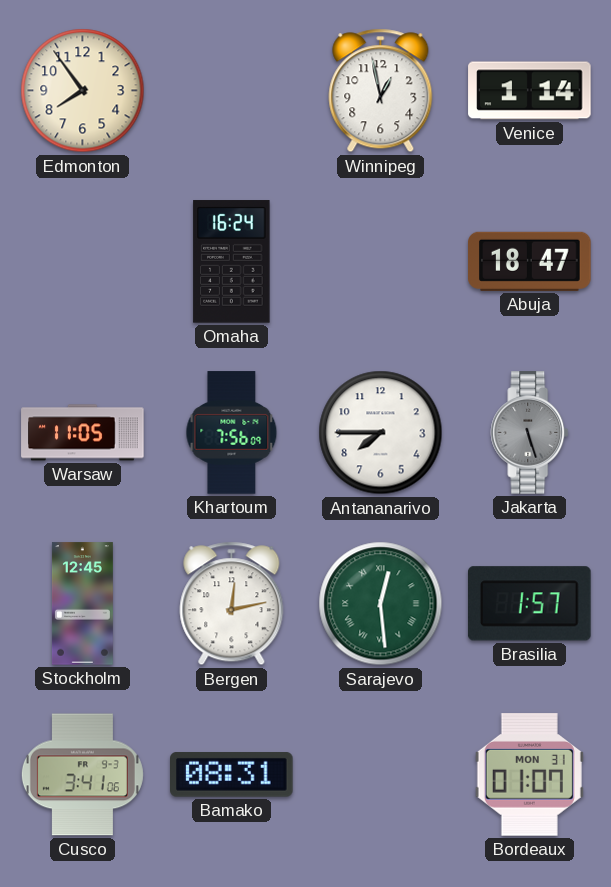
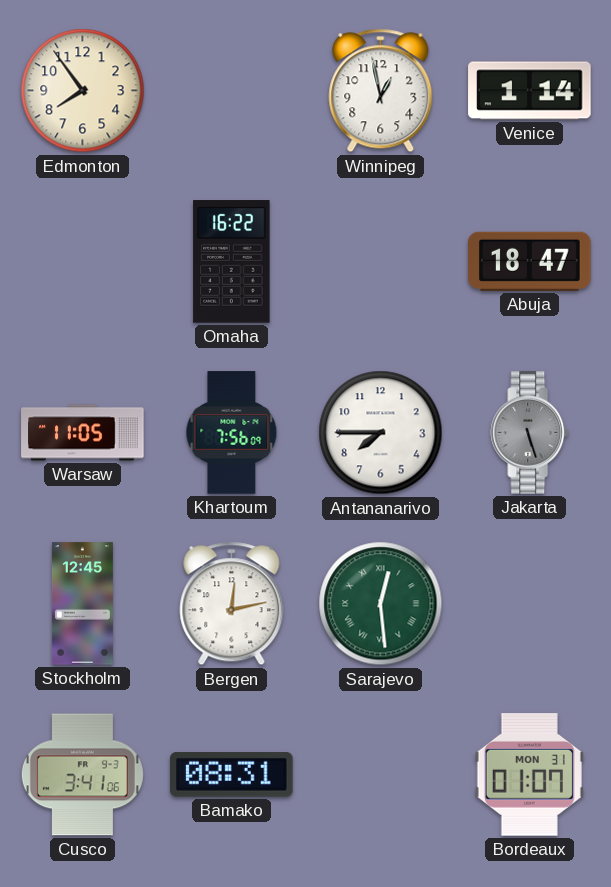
Omaha: 16:24 -> 16:22 (232, 262)
Brasilia: 1:57 -> none (530, 604)
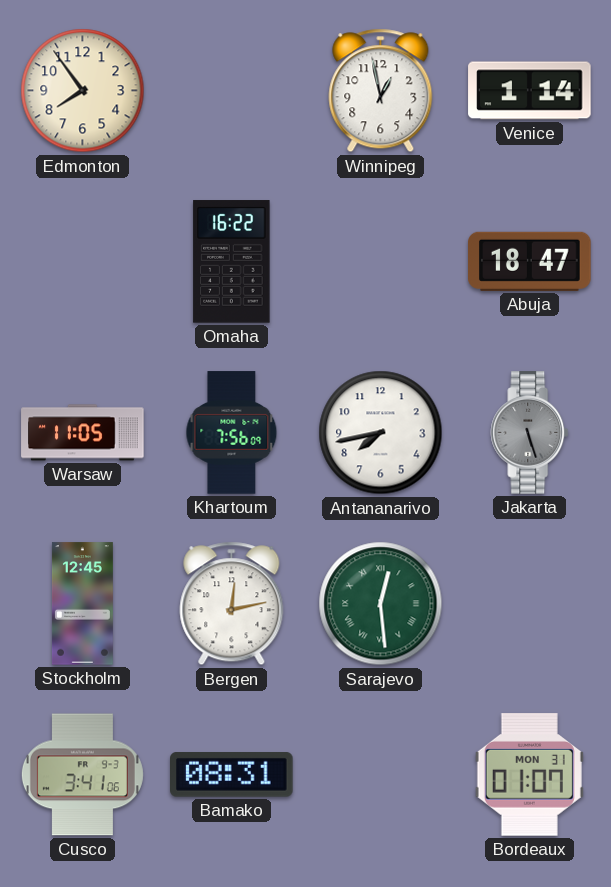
Antananarivo: 7:45 -> 7:43 (381, 433)
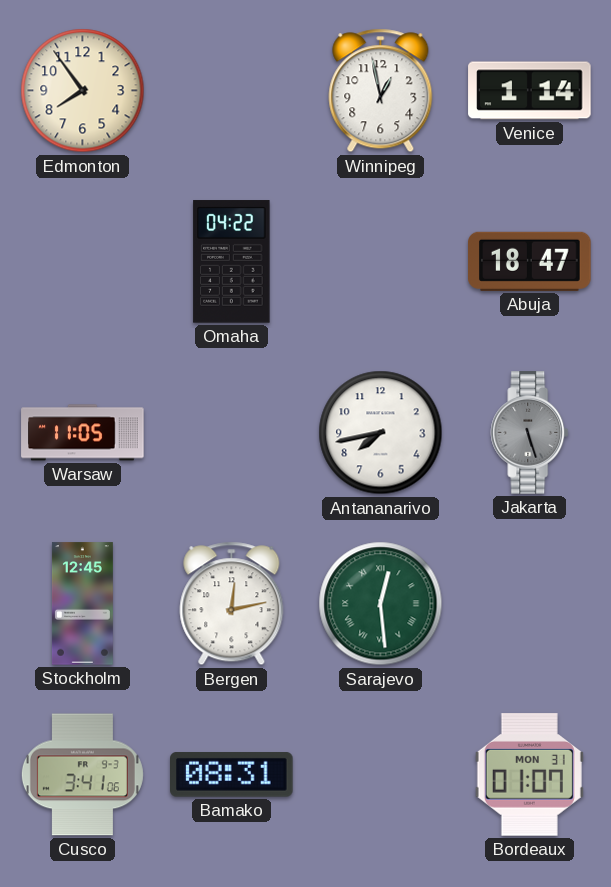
Omaha: 16:22 -> 04:22 (232, 262)
Khartoum: 7:56 -> none (232, 433)
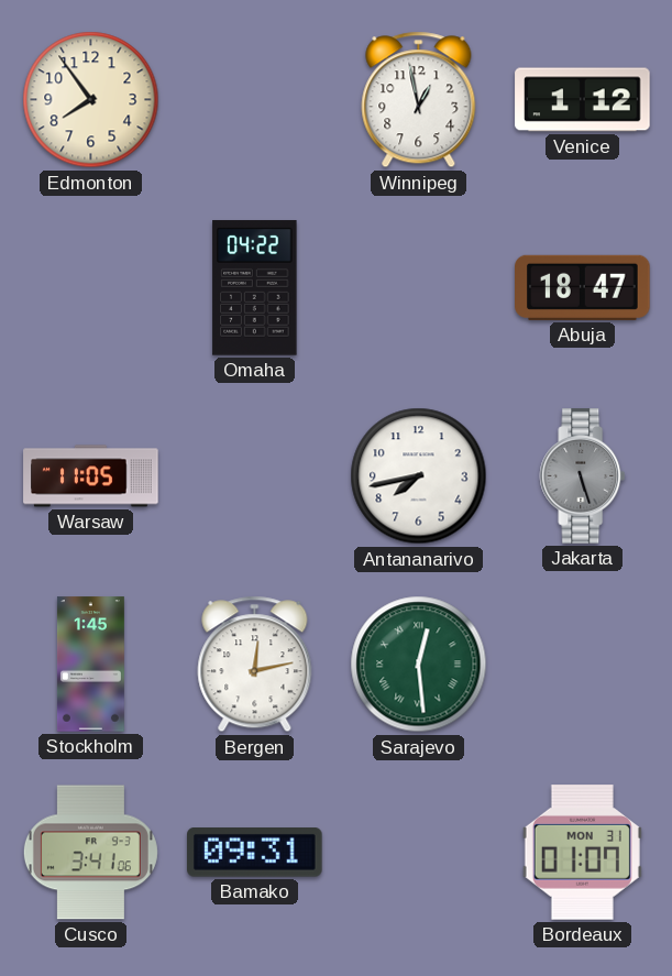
Venice: 1:14 -> 1:12 (583, 100)
Stockholm: 12:45 -> 1:45 (90, 665)
Bamako: 08:31 -> 09:31 (255, 853)
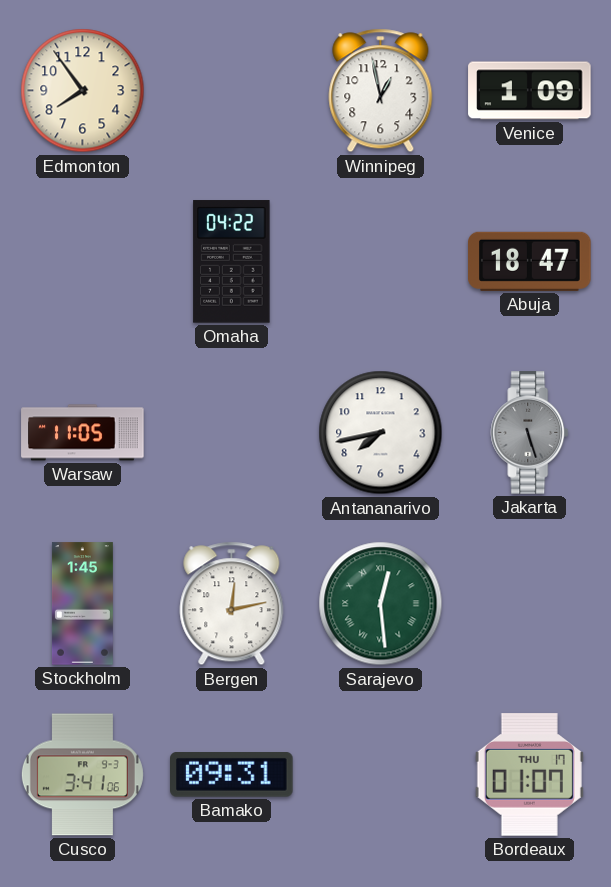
Venice: 1:12 -> 1:09 (530, 91)
Bordeaux date: MON 31 -> THU 17 (529, 775)
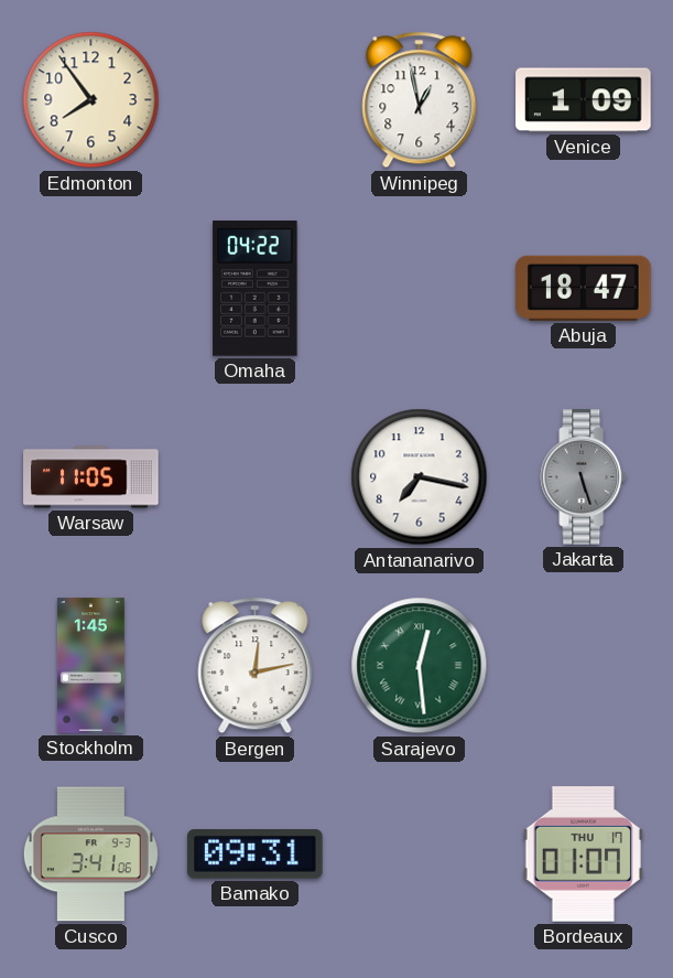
Antananarivo: 7:43 -> 7:17 (420, 477)
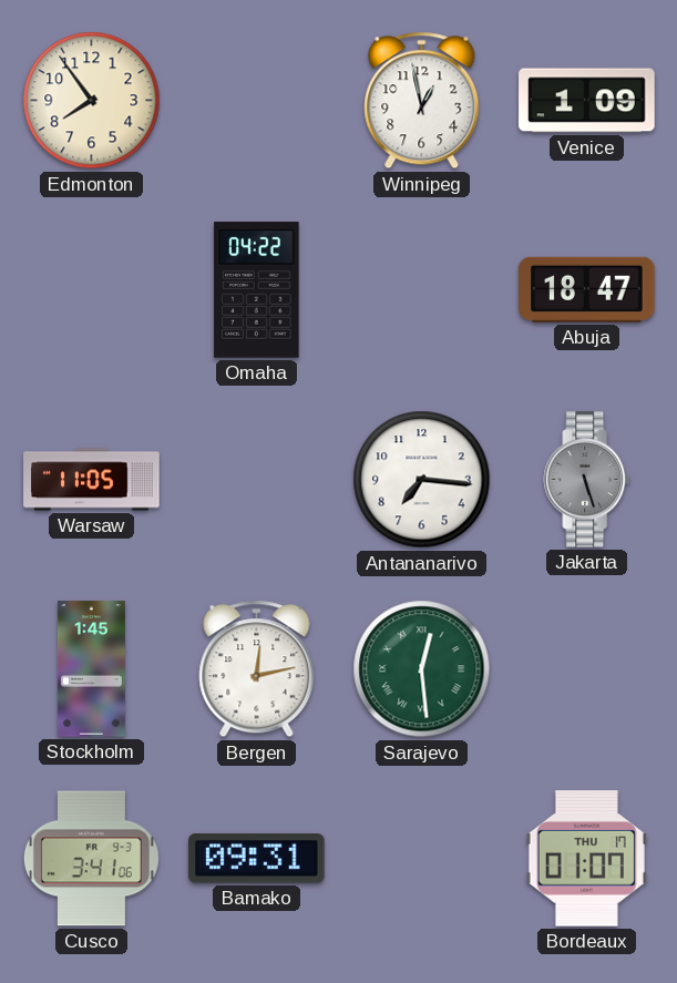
Antananarivo: 7:17 -> 7:16 (422, 480)
